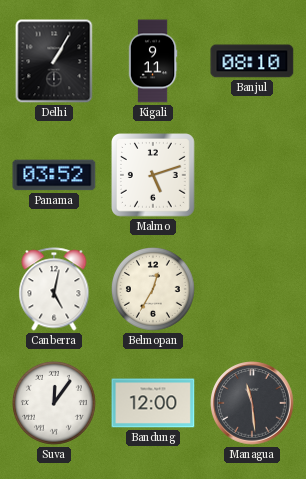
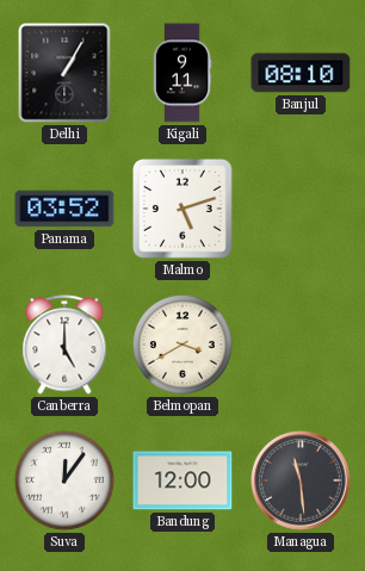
Canberra: 5:02 -> 5:00 (64, 345)
Belmopan: 12:35 -> 3:40 (182, 345)
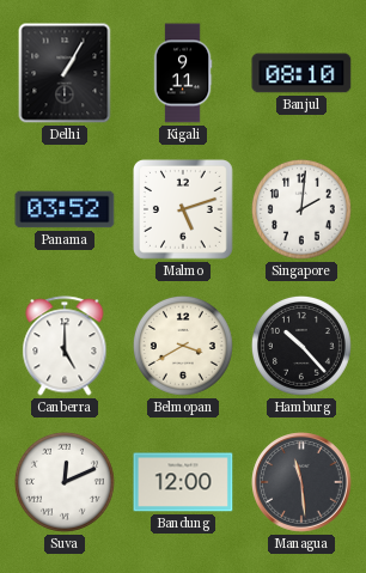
Singapore: none -> 2:01 (301, 209)
Hamburg: none -> 10:23 (301, 346)
Suva: 12:06 -> 12:11 (65, 482)
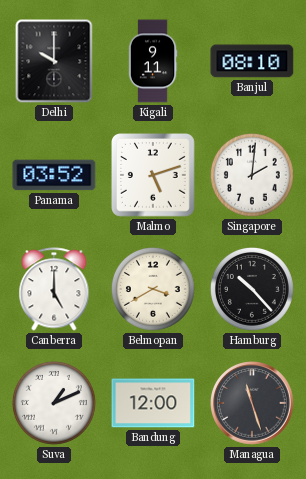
Delhi: 1:05 -> 10:00 (54, 61)
Suva: 12:11 -> 1:11 (54, 403)
Managua: 11:29 -> 11:27 (252, 403)
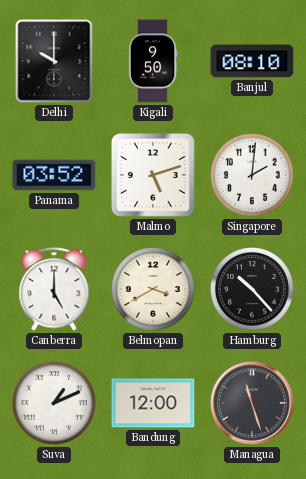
Kigali: 9:11 -> 9:50 (153, 61)
